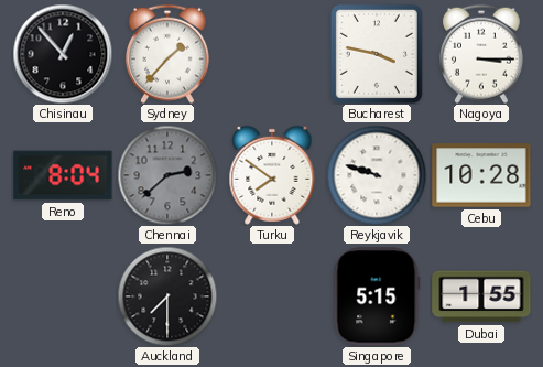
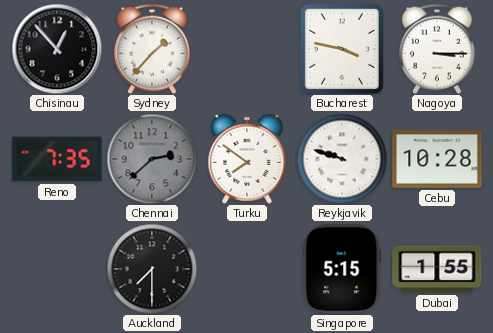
Reno: 8:04 -> 7:35 (57, 159)
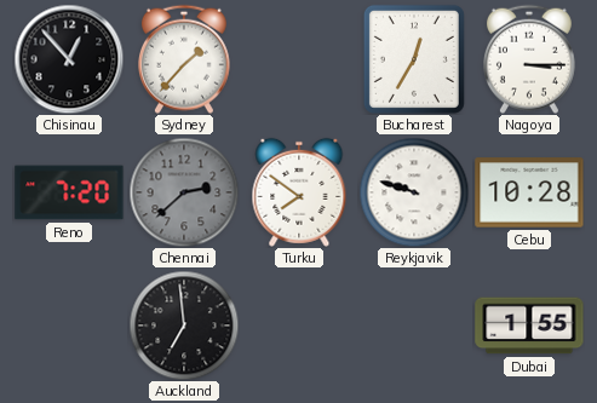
Bucharest: 3:47 -> 12:35 (414, 59)
Reno: 7:35 -> 7:20 (69, 192)
Auckland: 7:30 -> 6:59 (184, 326)
Singapore: 5:15 -> none (342, 269)
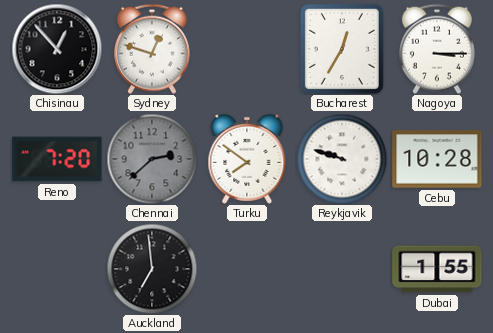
Sydney: 1:37 -> 12:48 (152, 49)
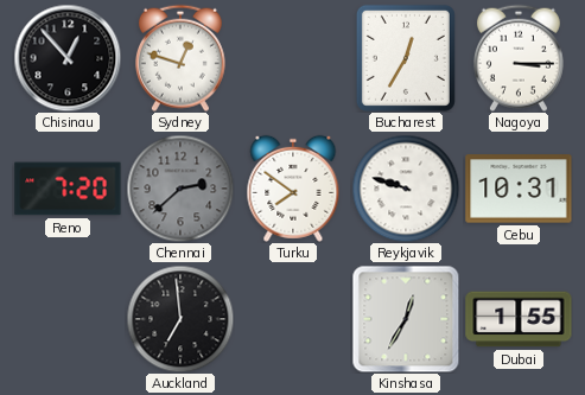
Cebu: 10:28 -> 10:31 (519, 189)
Kinshasa: none -> 12:35 (406, 319)
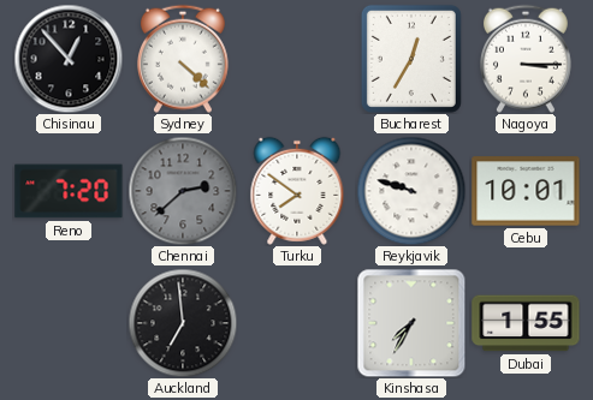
Sydney: 12:48 -> 4:22 (183, 59)
Cebu: 10:31 -> 10:01 (526, 191)
Kinshasa: 12:35 -> 7:35 (411, 323)
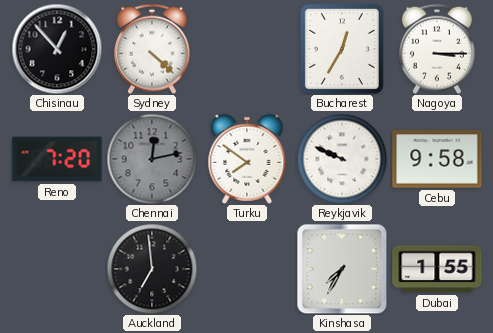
Chennai: 2:38 -> 12:13 (152, 159)
Reykjavik: 9:48 -> 9:49 (342, 159)
Cebu: 10:01 -> 9:58 (437, 159)
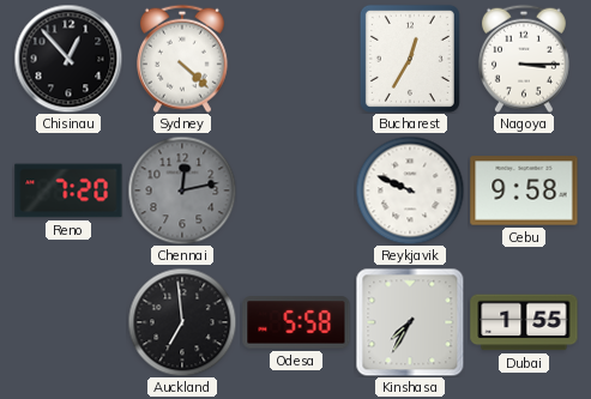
Turku: 7:51 -> none (247, 159)
Odesa: none -> 5:58 (296, 322)
